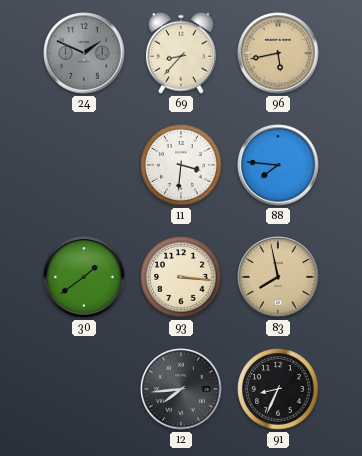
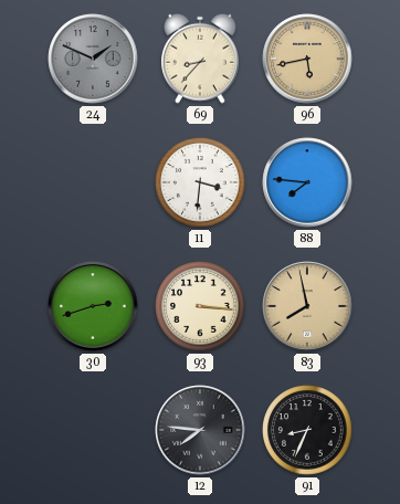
30: 1:39 -> 2:42 (93, 306)
12: 7:44 -> 7:46 (200, 430)
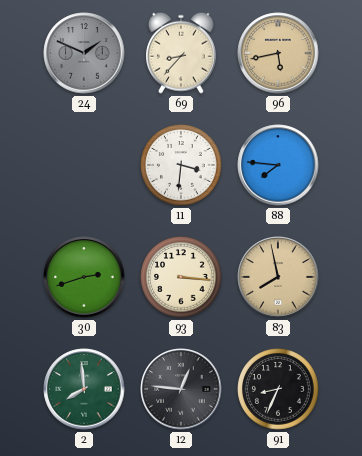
2: none -> 7:59 (84, 389)
12: 7:46 -> 12:46 (181, 389)
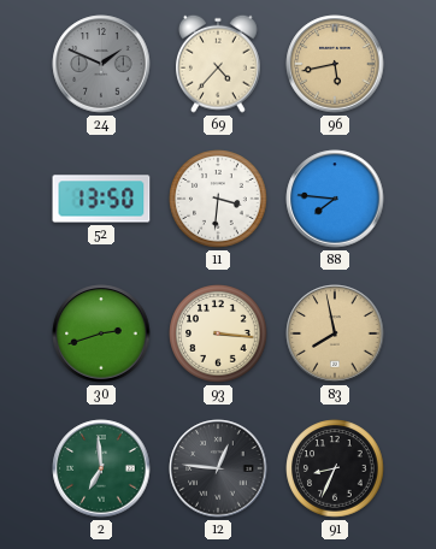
69: 8:37 -> 4:37 (219, 64)
52: none -> 13:50 (101, 199)
2: 7:59 -> 6:59 (101, 468)
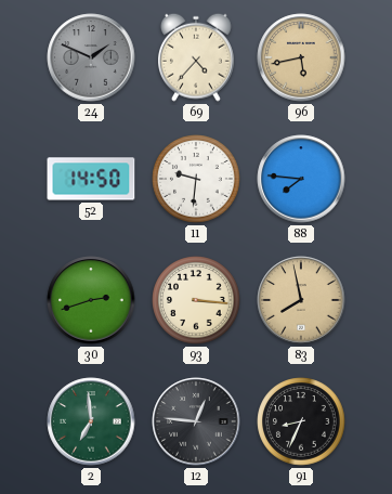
52: 13:50 -> 14:50 (91, 179)
11: 3:31 -> 9:31 (196, 179)
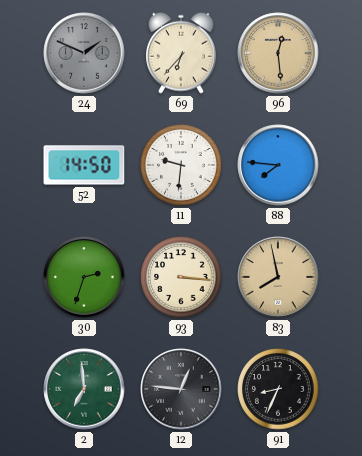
69: 4:37 -> 6:37 (182, 53)
96: 5:43 -> 12:29 (278, 53)
30: 2:42 -> 2:33 (84, 277)
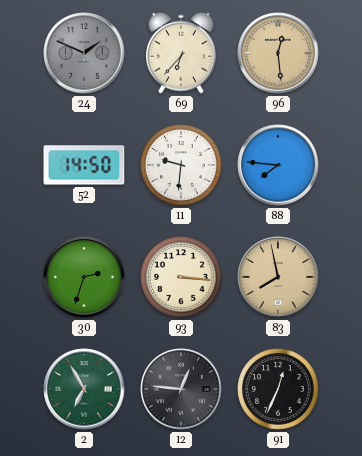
2: 6:59 -> 6:55 (84, 389)
91: 8:34 -> 12:34 (278, 389)
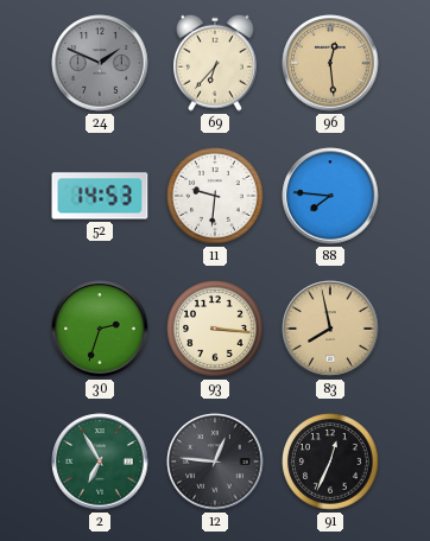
52: 14:50 -> 14:53 (100, 196)
